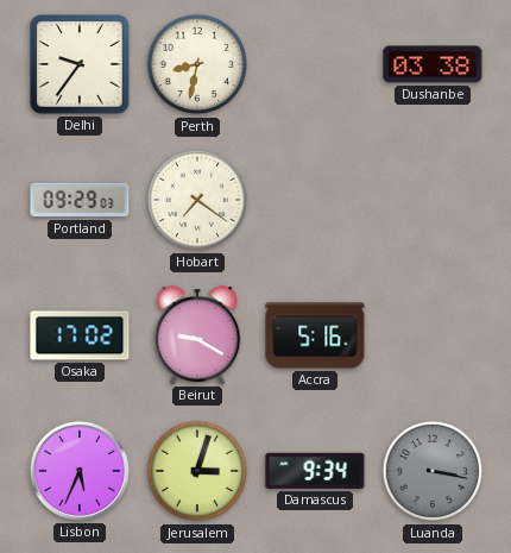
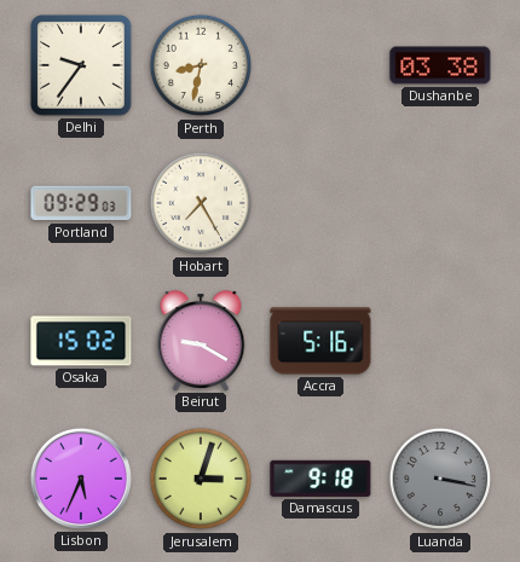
Hobart: 7:21 -> 7:25 (201, 203)
Osaka: 17:02 -> 15:02 (81, 341)
Damascus: 9:34 -> 9:18 (320, 479)
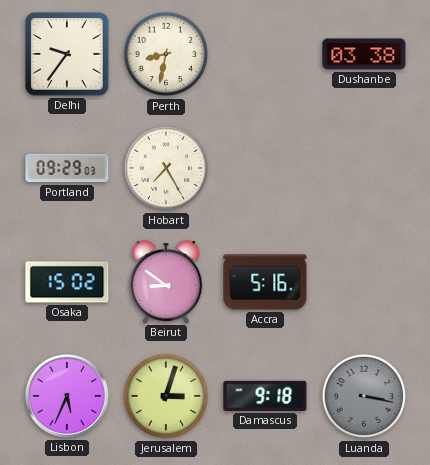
Beirut: 9:20 -> 8:51 (166, 282)
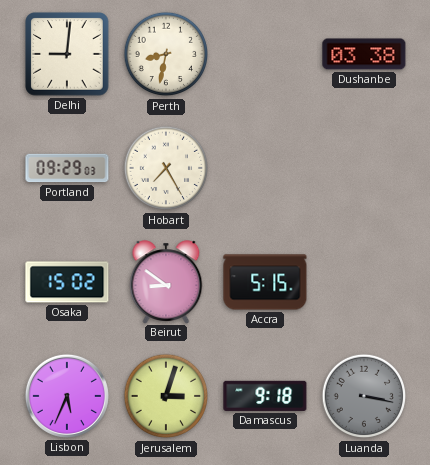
Delhi: 9:36 -> 9:01 (67, 54)
Accra: 5:16 -> 5:15 (265, 282)
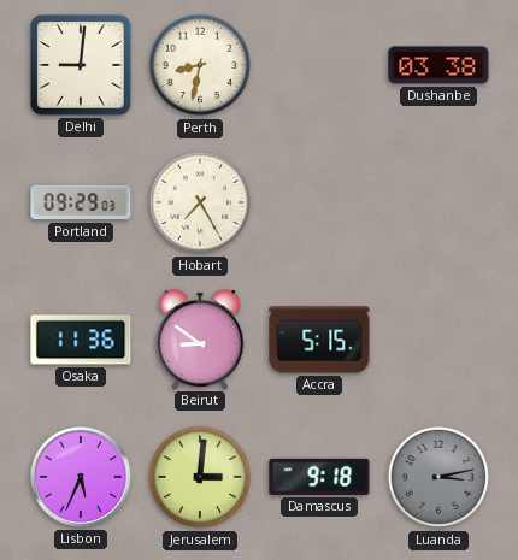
Osaka: 15:02 -> 11:36 (81, 340)
Jerusalem: 3:03 -> 3:01 (200, 477)
Luanda: 3:17 -> 3:13 (438, 477)
